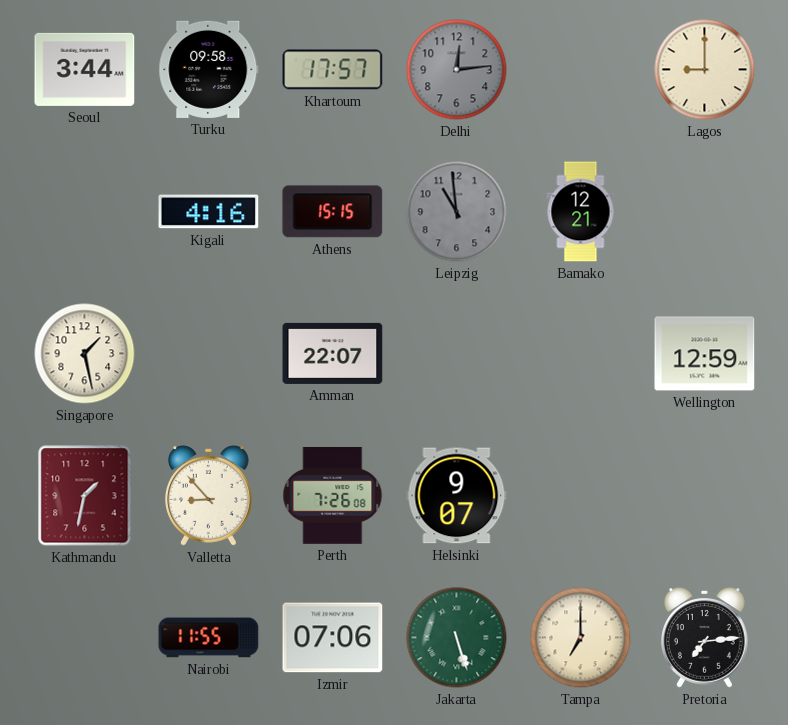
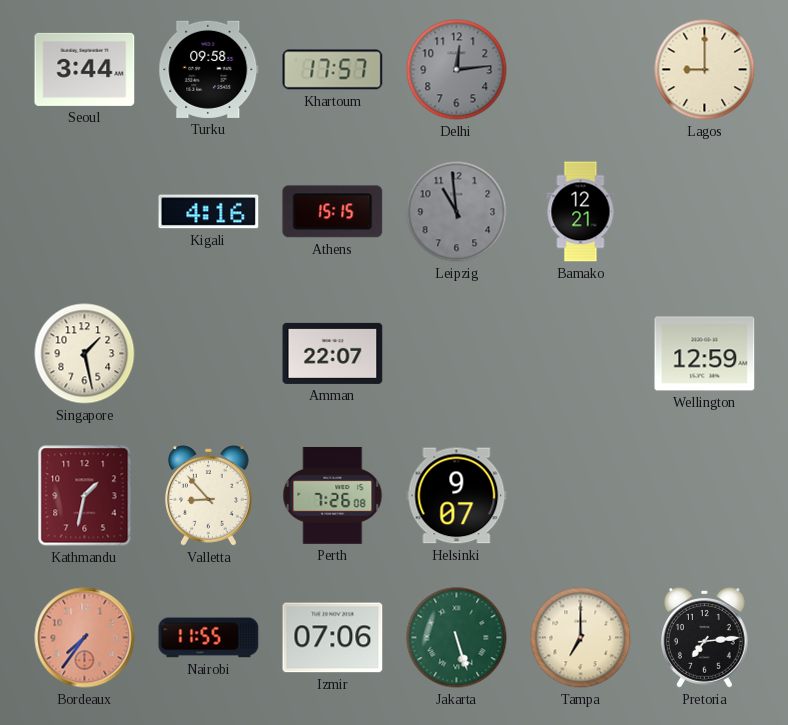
Bordeaux: none -> 7:36 (85, 638)
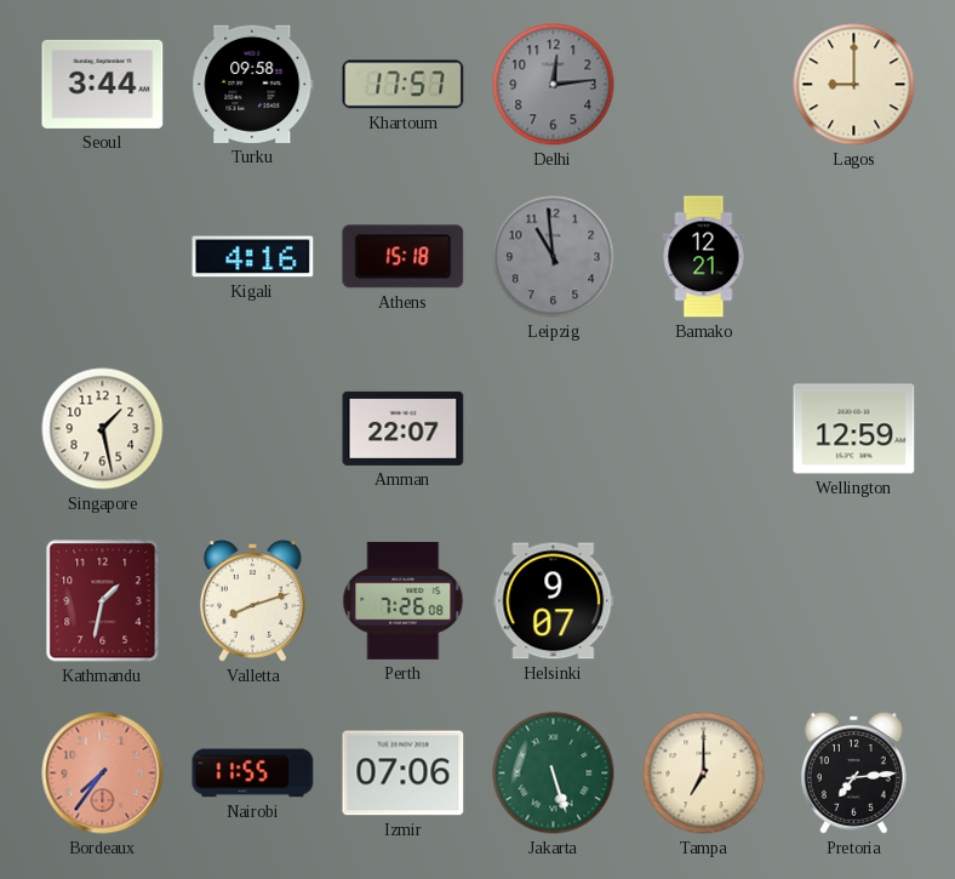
Athens: 15:15 -> 15:18 (404, 257)
Valletta: 8:53 -> 8:12 (253, 601)
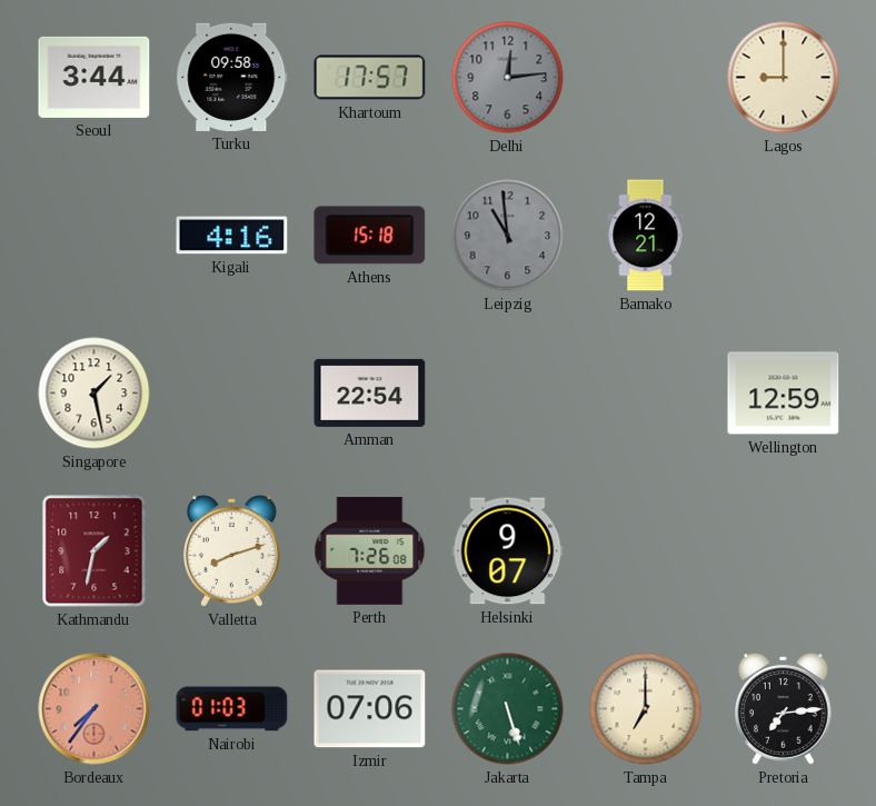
Amman: 22:07 -> 22:54 (370, 392)
Nairobi: 11:55 -> 01:03 (232, 709)
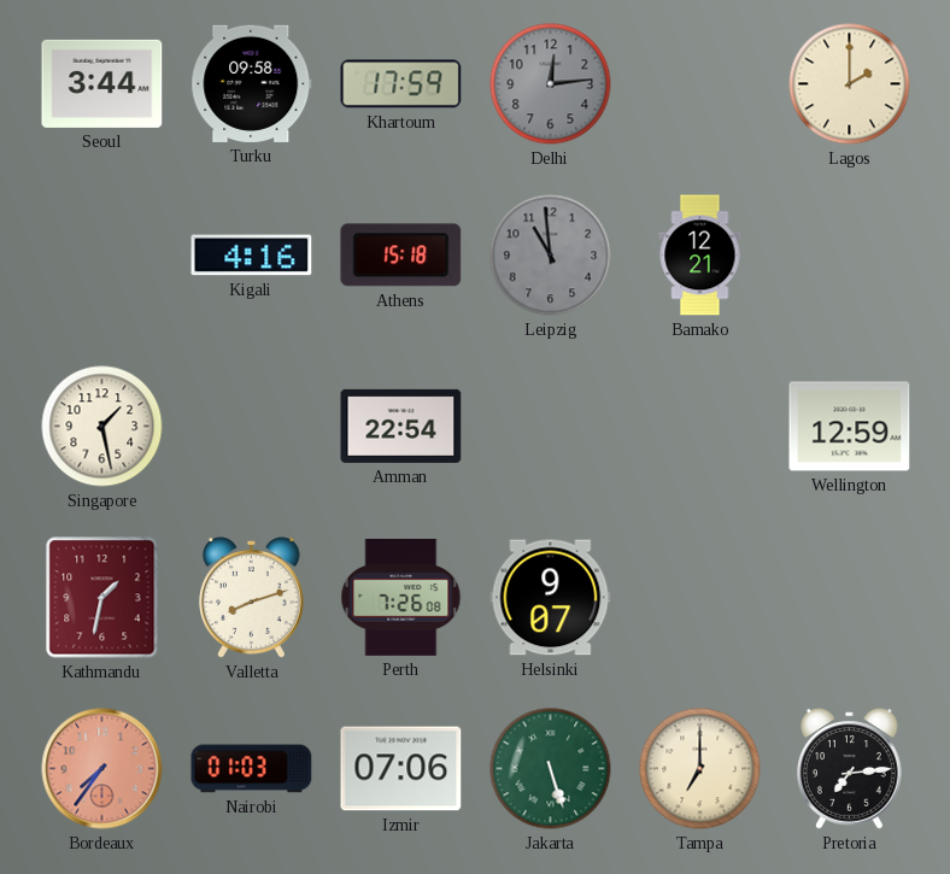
Khartoum: 17:57 -> 17:59 (401, 84)
Lagos: 9:00 -> 2:00 (850, 84)
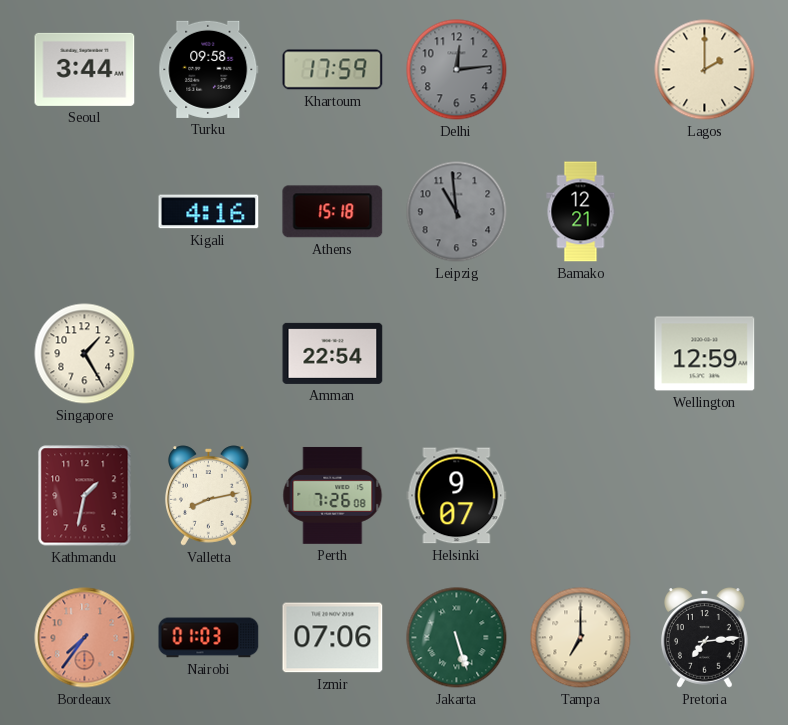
Singapore: 1:28 -> 1:25 (85, 354)
Valletta: 8:12 -> 8:13 (209, 496)
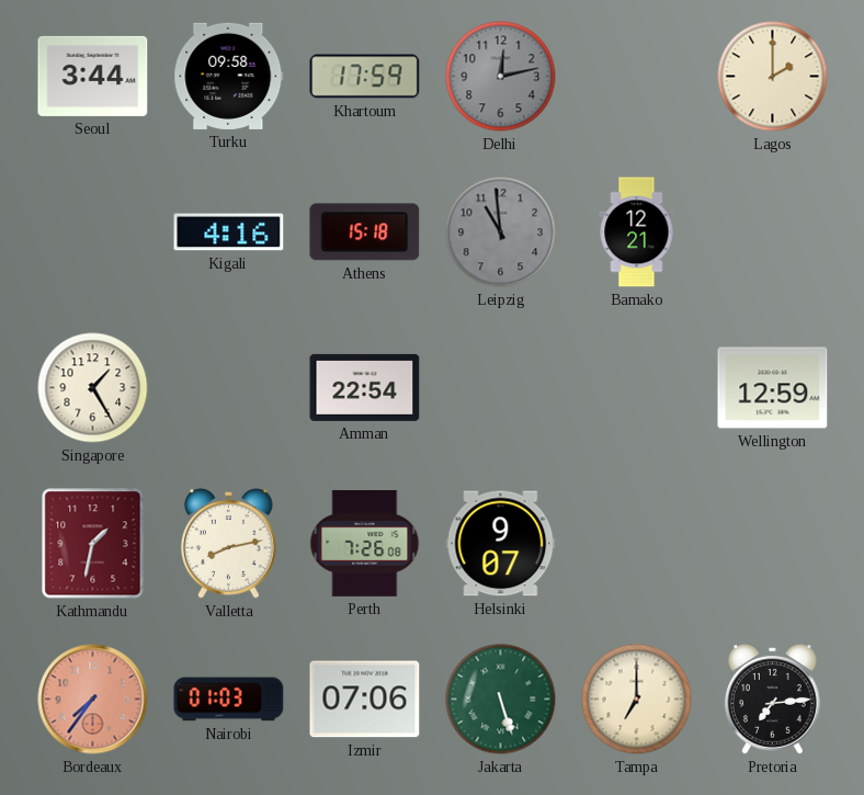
Delhi: 12:14 -> 12:13 (501, 77)
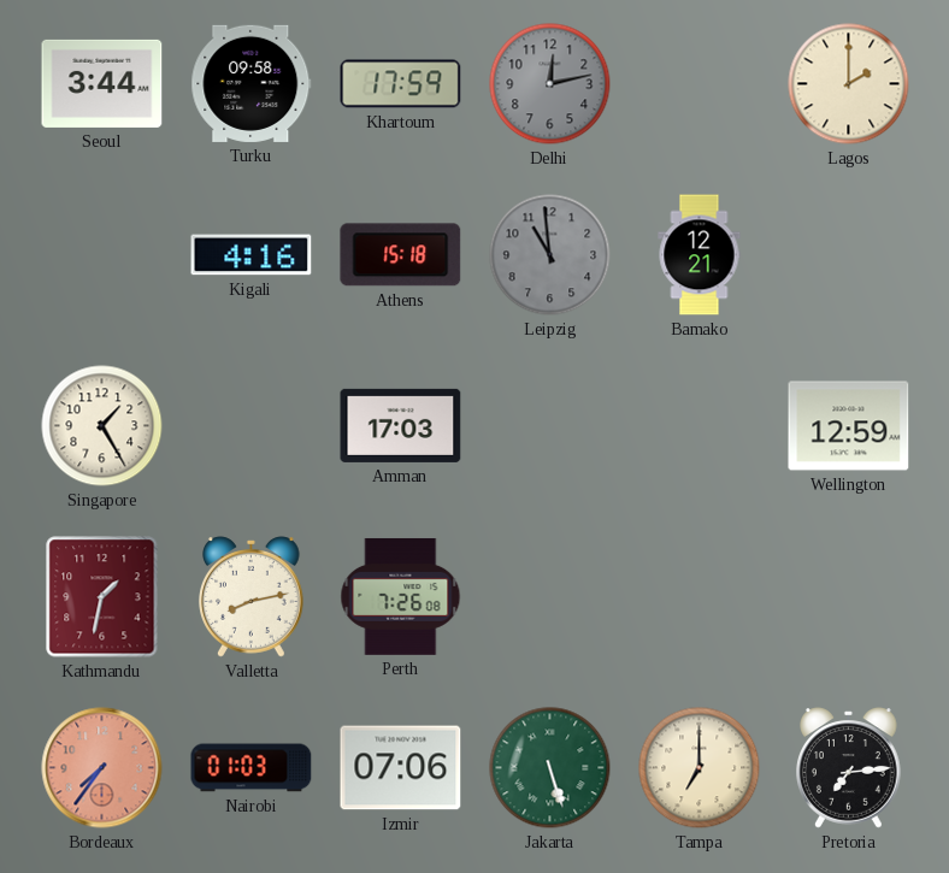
Amman: 22:54 -> 17:03 (401, 425)
Helsinki: 9:07 -> none (501, 544)
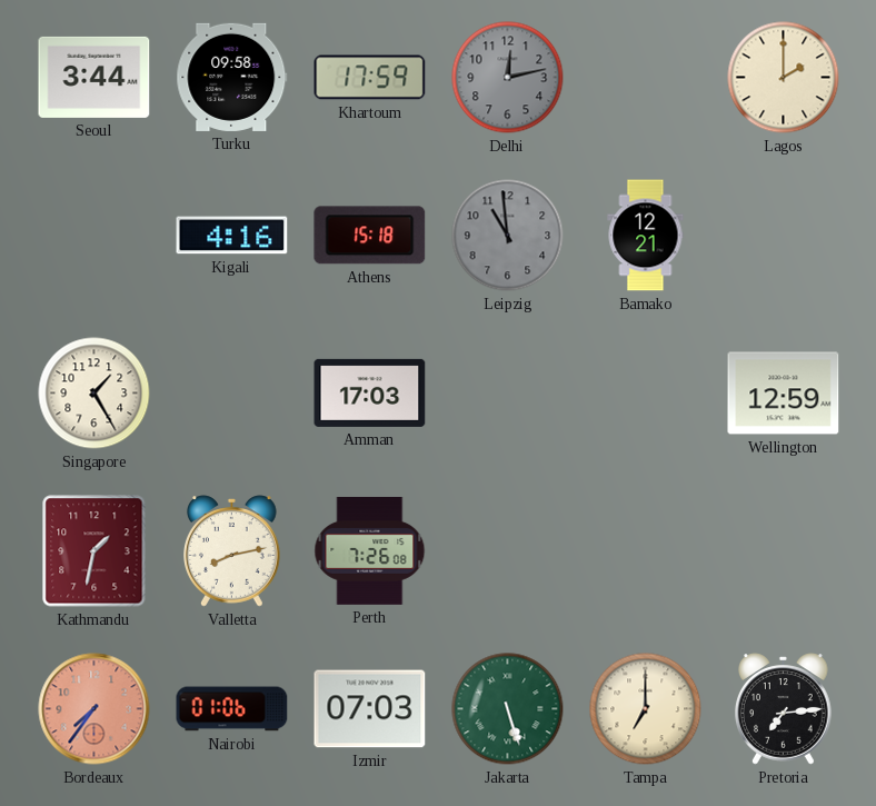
Nairobi: 01:03 -> 01:06 (232, 709)
Izmir: 07:06 -> 07:03 (370, 709)
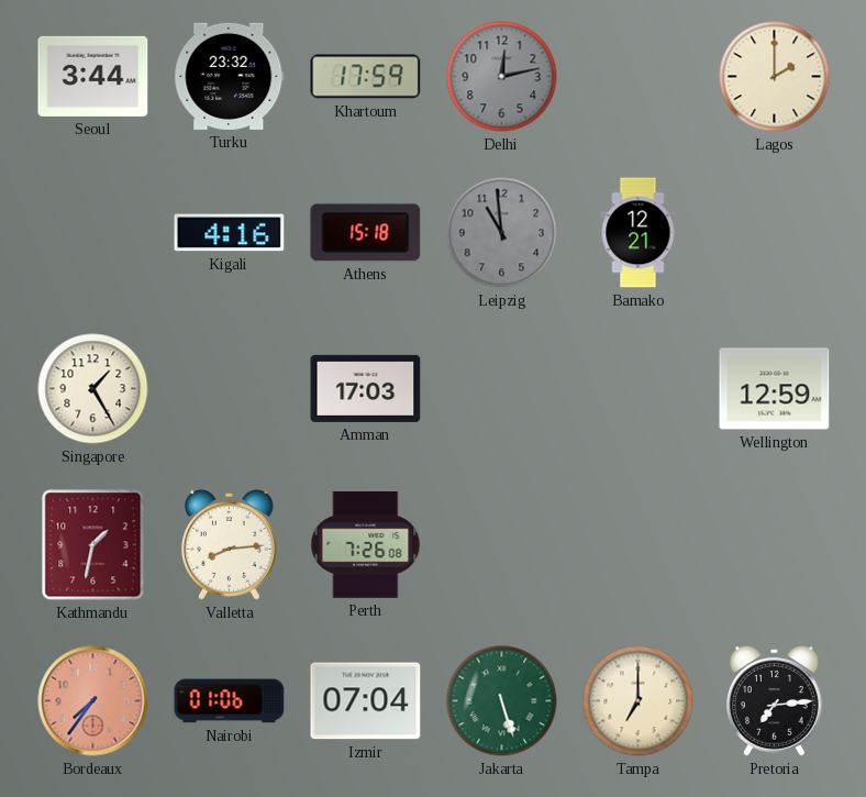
Turku: 09:58 -> 23:32 (230, 76)
Valletta: 8:13 -> 8:14 (230, 545)
Izmir: 07:03 -> 07:04 (366, 701)
